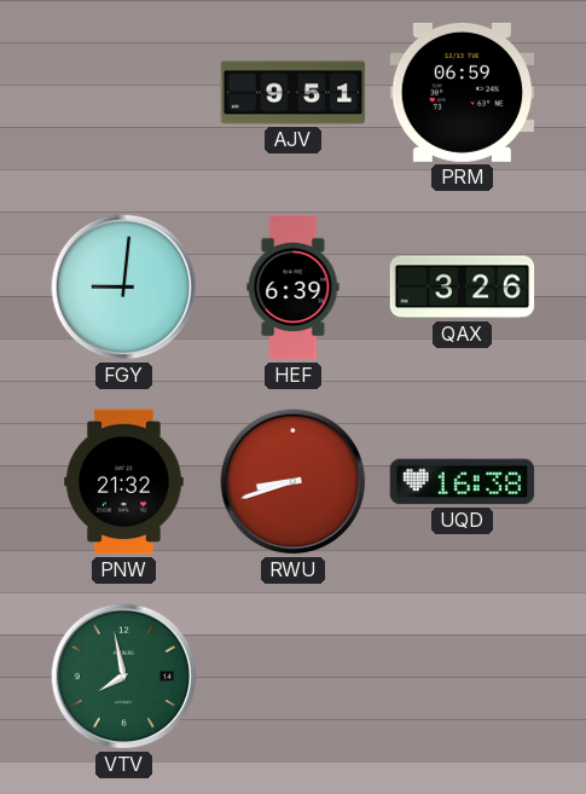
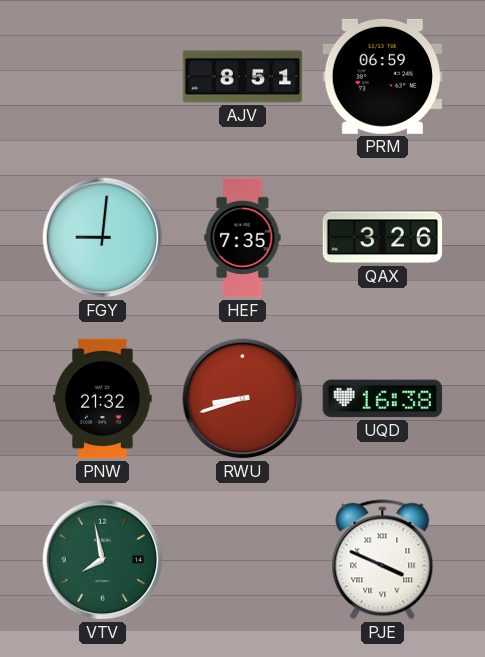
AJV: 9:51 -> 8:51 (243, 77)
HEF: 6:39 -> 7:35 (243, 238)
PJE: none -> 3:49 (383, 560)
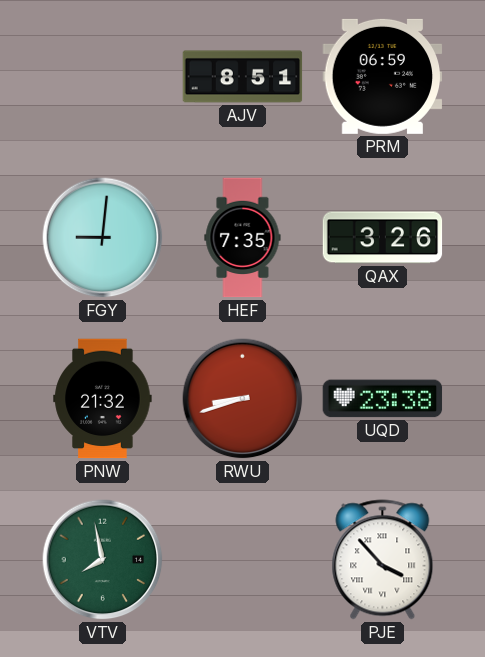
UQD: 16:38 -> 23:38 (383, 399)
PJE: 3:49 -> 3:53 (383, 560)
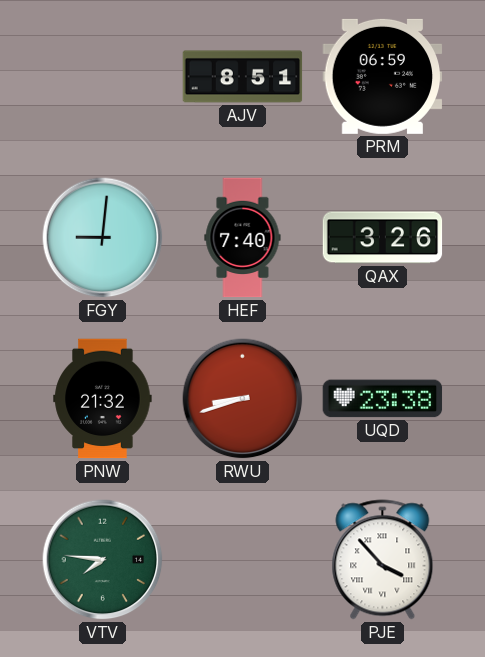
HEF: 7:35 -> 7:40 (243, 238)
VTV: 7:58 -> 7:46 (103, 560)
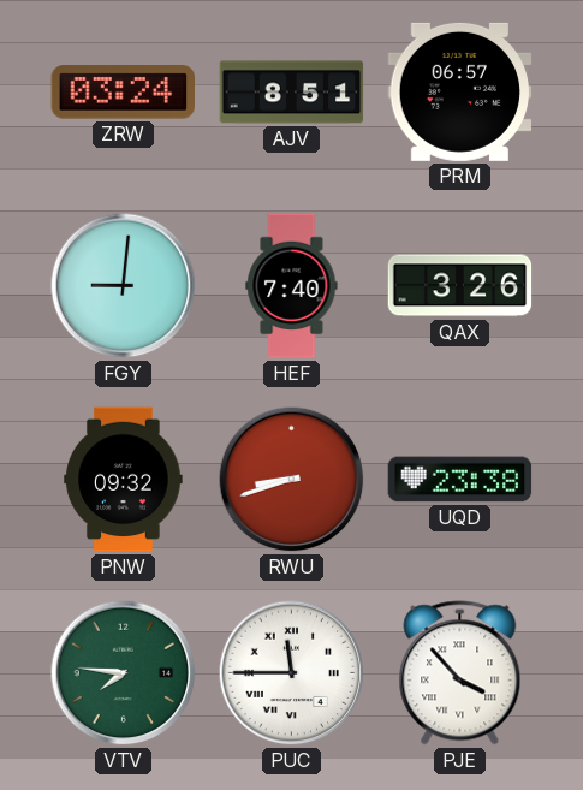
ZRW: none -> 03:24 (123, 93)
PRM: 06:59 -> 06:57 (460, 91)
PNW: 21:32 -> 09:32 (124, 480)
PUC: none -> 11:45 (292, 673)
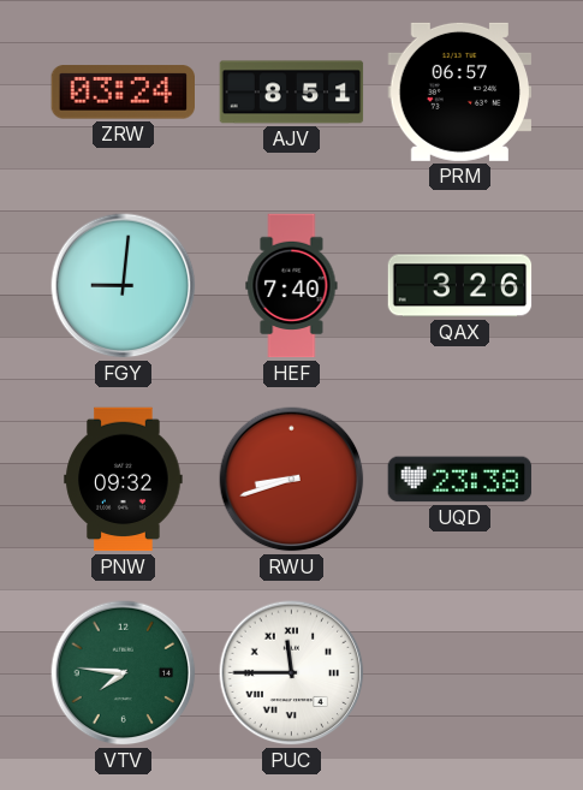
PJE: 3:53 -> none (460, 673)
